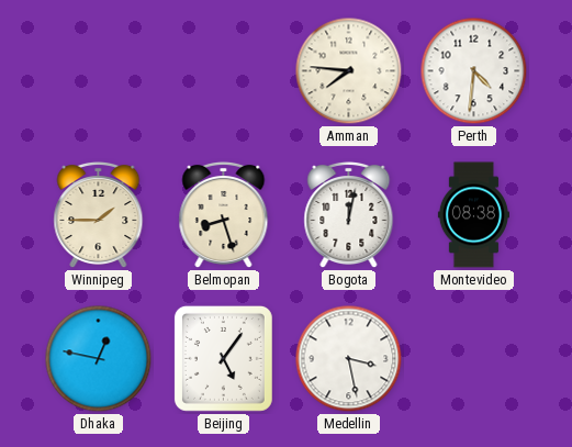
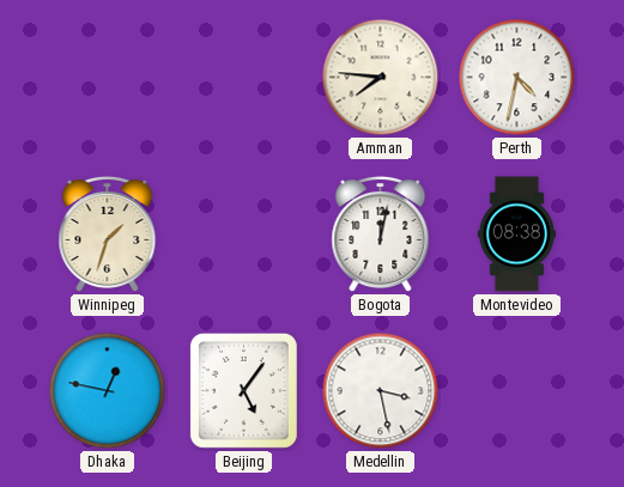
Perth: 4:31 -> 4:32 (517, 78)
Winnipeg: 1:45 -> 1:33 (108, 235)
Belmopan: 8:27 -> none (224, 215)
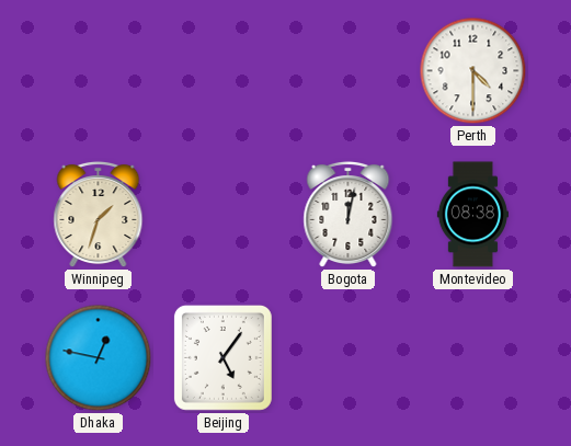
Amman: 7:46 -> none (381, 78)
Perth: 4:32 -> 4:30 (473, 71)
Medellin: 3:28 -> none (381, 391)
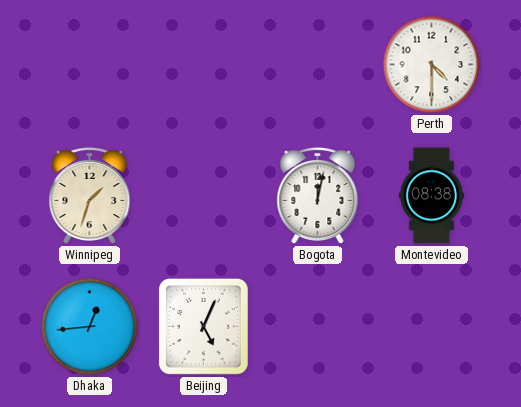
Dhaka: 12:47 -> 12:44 (90, 327)
Beijing: 5:06 -> 5:04 (203, 326)
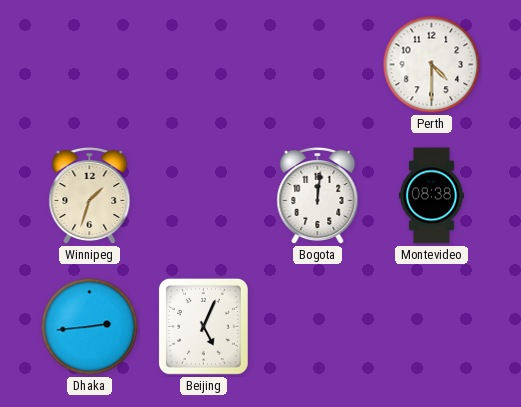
Bogota: 12:02 -> 12:01 (318, 196)
Dhaka: 12:44 -> 2:44 (90, 327)
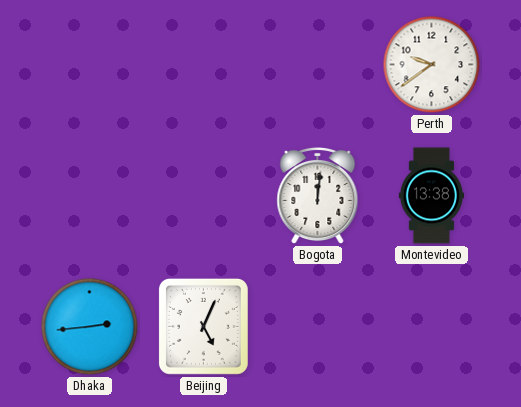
Perth: 4:30 -> 9:39 (432, 65)
Winnipeg: 1:33 -> none (90, 196)
Montevideo: 08:38 -> 13:38 (431, 196)
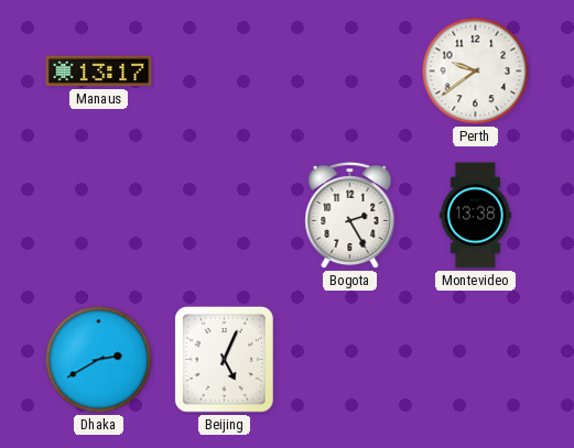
Manaus: none -> 13:17 (99, 72)
Bogota: 12:01 -> 2:25 (350, 216)
Dhaka: 2:44 -> 2:40 (99, 360)
